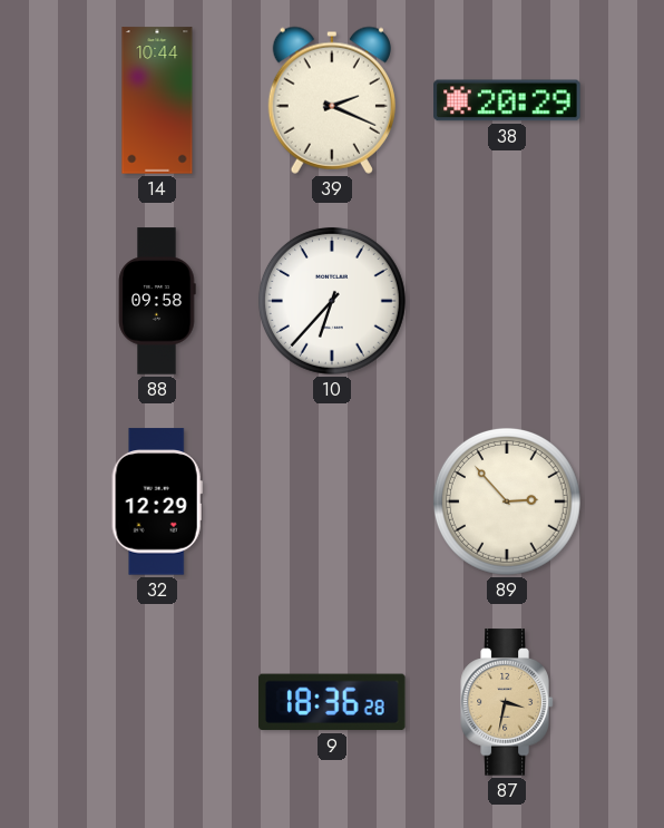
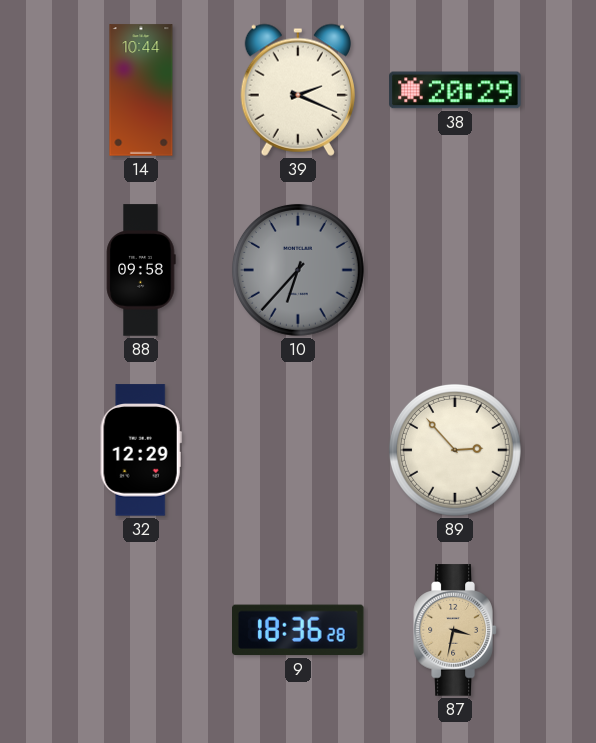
10 dial: white -> grey (298, 270)
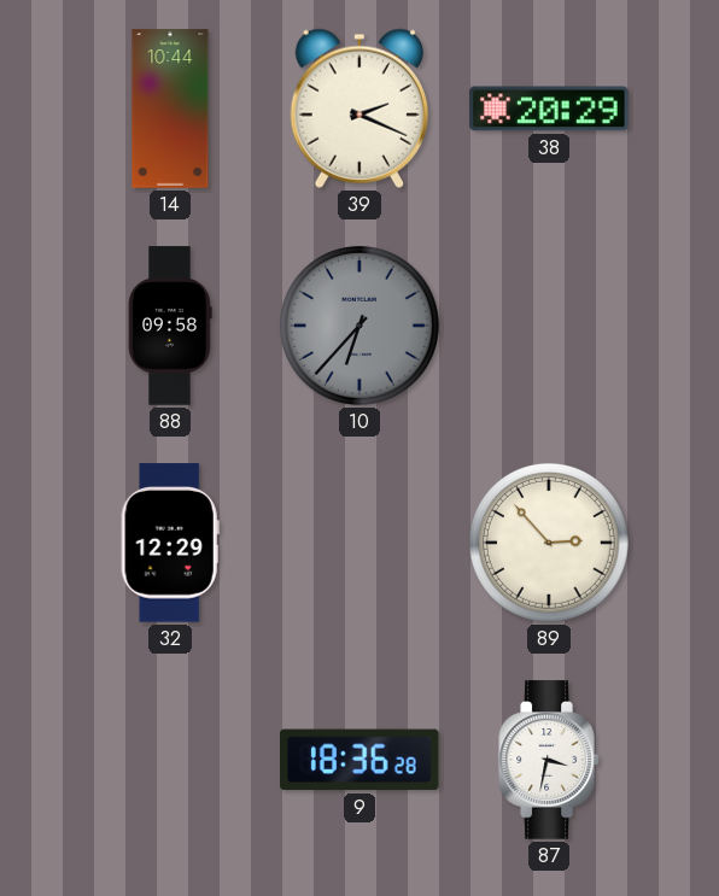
87 dial: champagne -> white (549, 760)
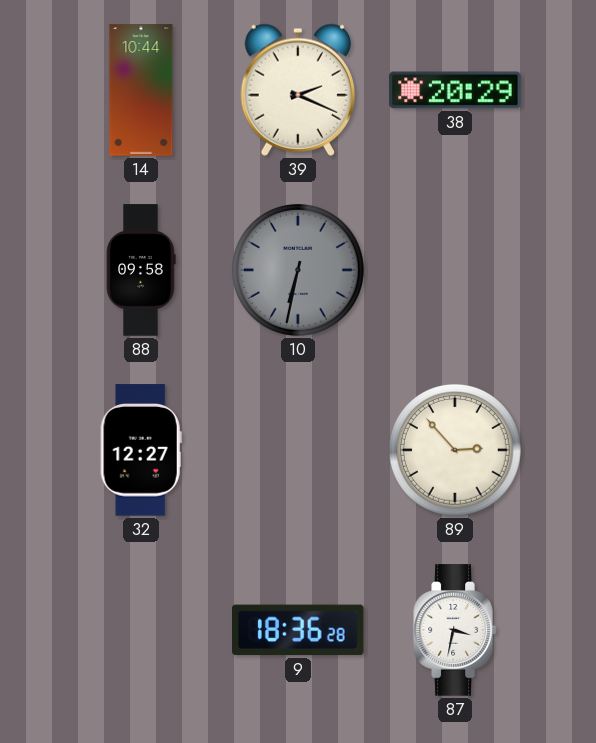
10: 6:37 -> 6:32 (298, 270)
32: 12:29 -> 12:27 (141, 450)
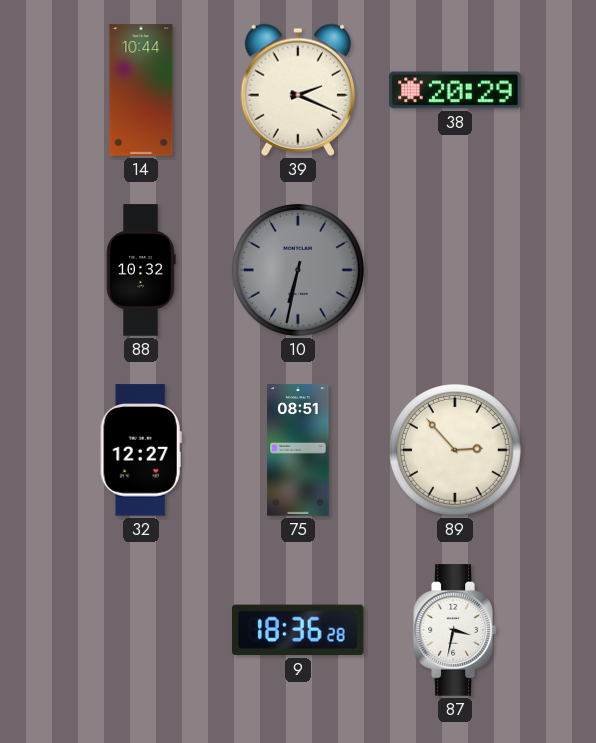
88: 09:58 -> 10:32 (141, 270)
75: none -> 08:51 (298, 450)
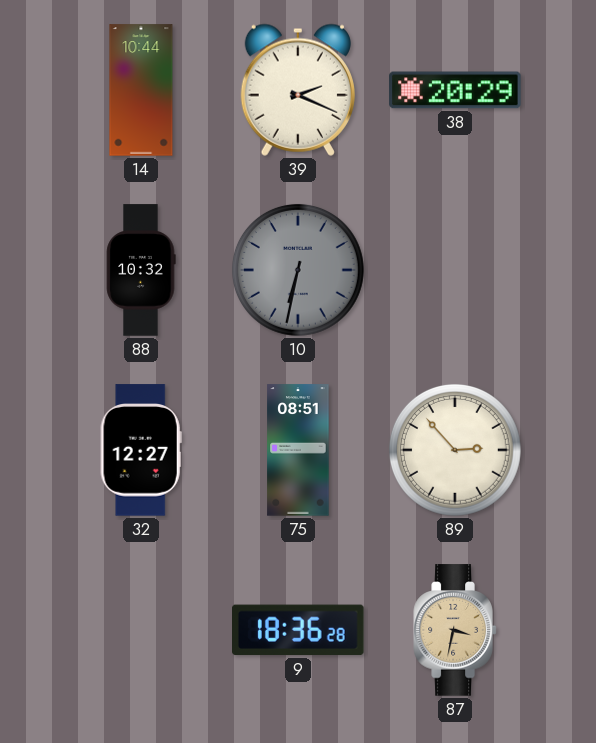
87 dial: white -> champagne (455, 630)
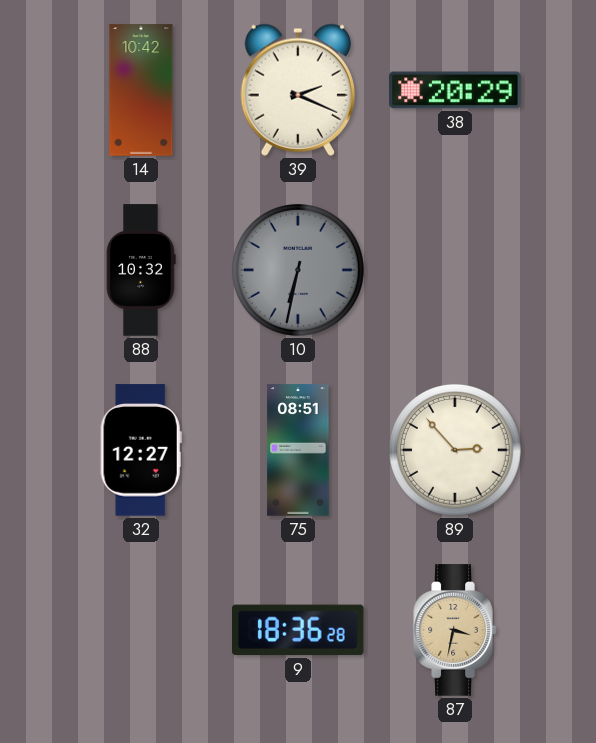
14: 10:44 -> 10:42 (141, 90)
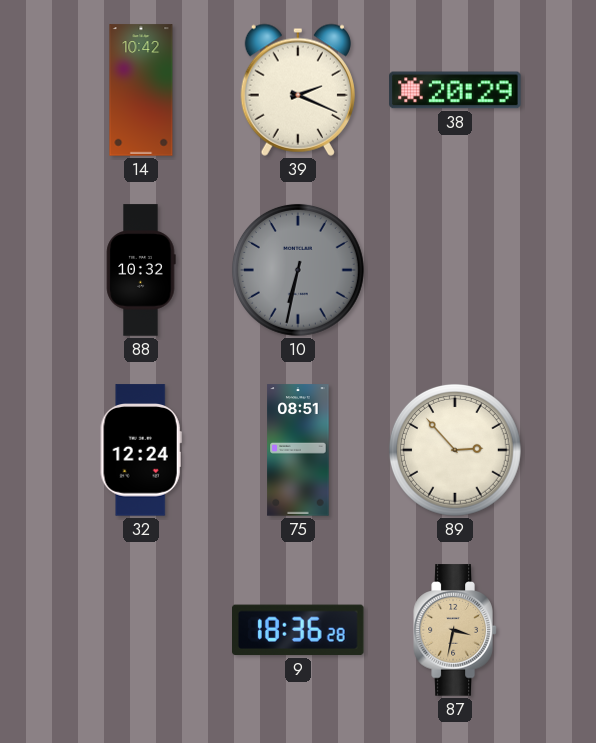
32: 12:27 -> 12:24 (141, 450)
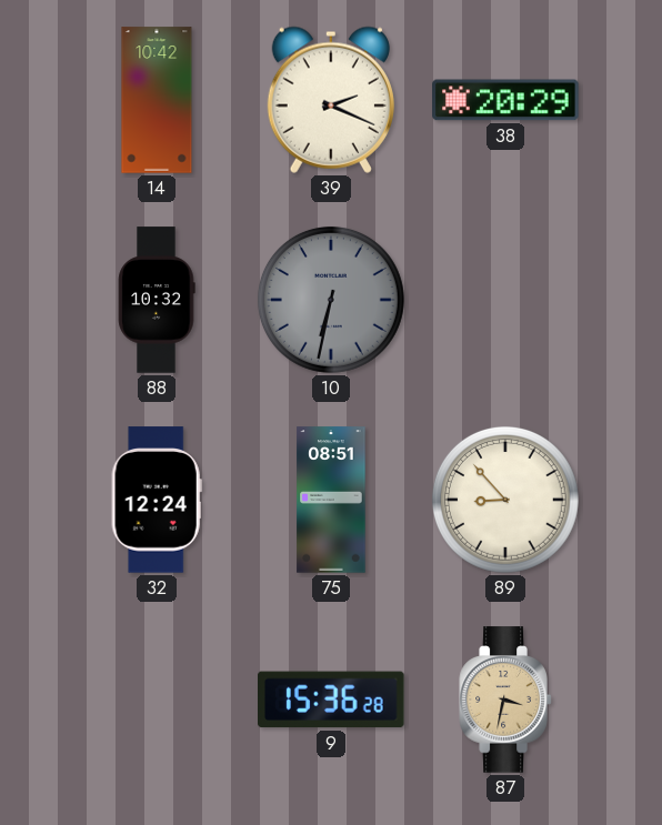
89: 2:53 -> 8:53 (505, 500)
9: 18:36 -> 15:36 (332, 700)
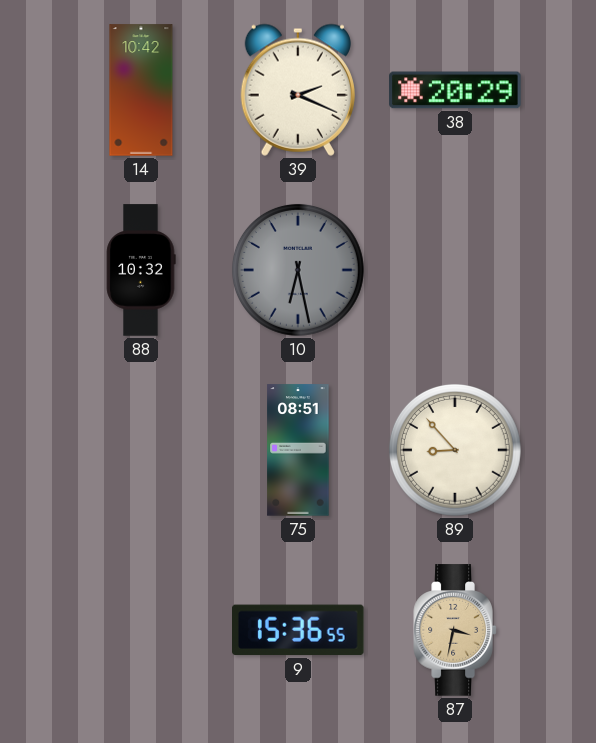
10: 6:32 -> 6:28 (298, 270)
32: 12:24 -> none (157, 500)
9: 15:36:28 -> 15:36:55 (299, 630)
